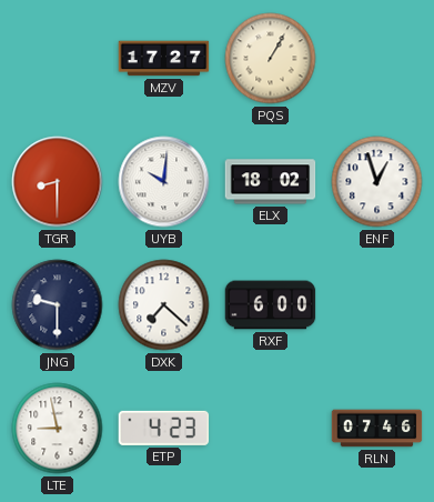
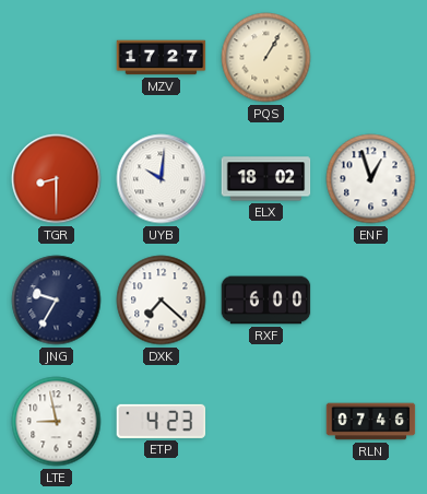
JNG: 9:30 -> 9:35 (57, 301)
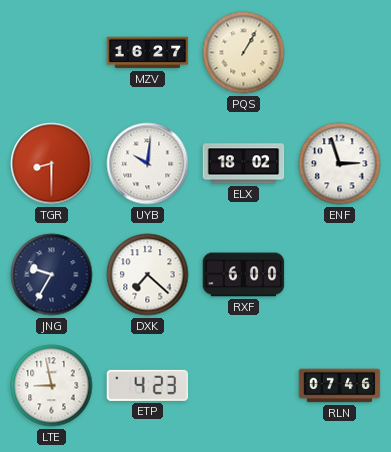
MZV: 17:27 -> 16:27 (148, 53)
ENF: 12:57 -> 2:57 (340, 164)
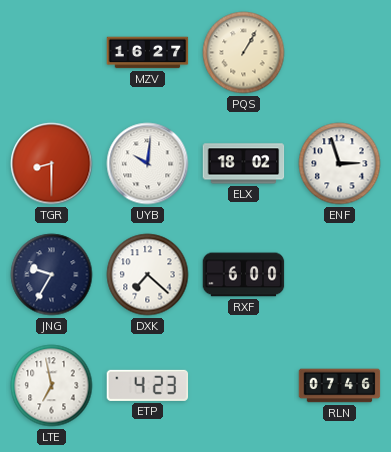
LTE: 8:58 -> 6:58 (52, 386)
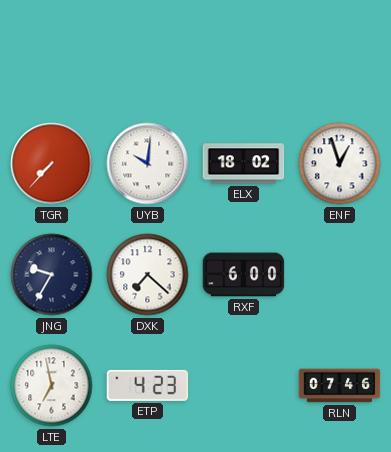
MZV: 16:27 -> none (148, 53)
PQS: 1:05 -> none (244, 53)
TGR: 8:30 -> 7:37 (52, 164)
ENF: 2:57 -> 12:57 (340, 164)
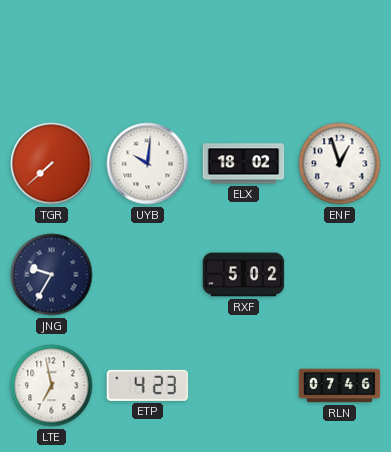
TGR: 7:37 -> 7:38 (52, 164)
DXK: 7:22 -> none (148, 275)
RXF: 6:00 -> 5:02 (244, 275)
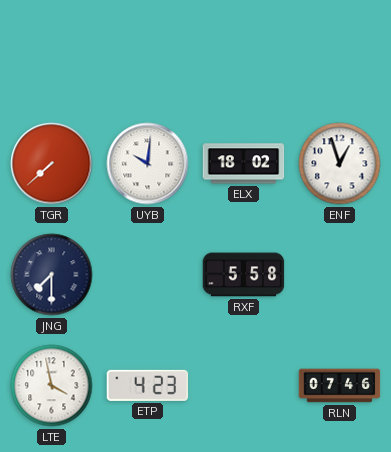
JNG: 9:35 -> 7:30 (52, 275)
RXF: 5:02 -> 5:58 (244, 275)
LTE: 6:58 -> 3:58 (52, 386)
